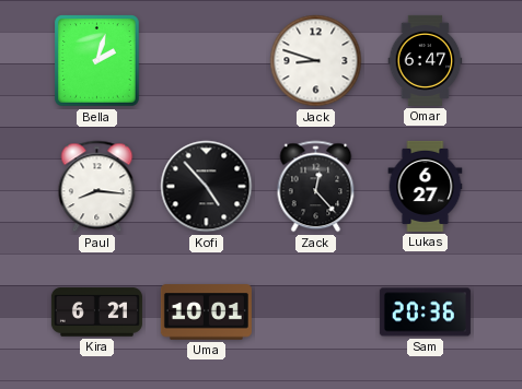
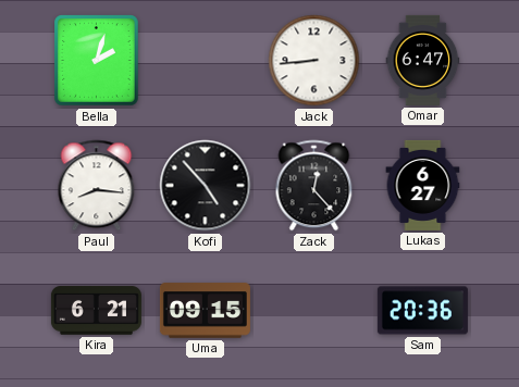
Jack: 8:48 -> 8:44 (314, 61)
Uma: 10:01 -> 09:15 (205, 311)
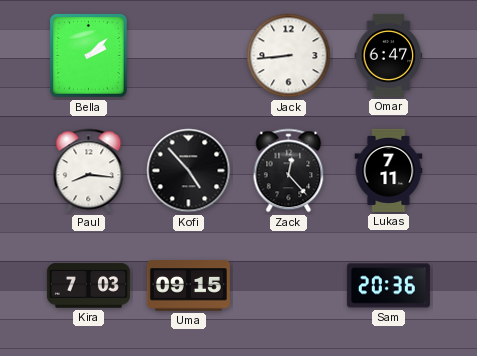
Bella: 2:03 -> 2:08 (89, 56)
Lukas: 6:27 -> 7:11 (389, 170)
Kira: 6:21 -> 7:03 (88, 286)
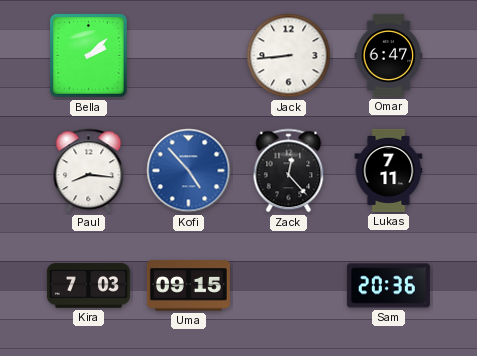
Kofi dial: black -> blue (189, 171)
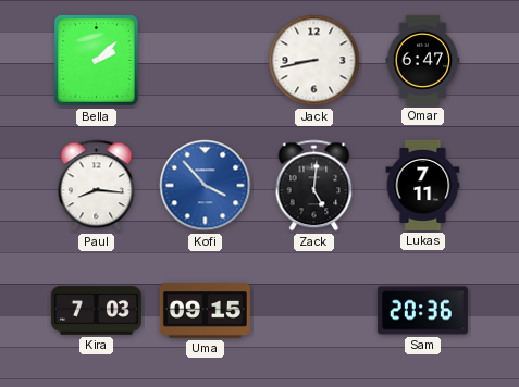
Jack: 8:44 -> 8:43 (314, 61)
Kofi: 4:53 -> 3:53 (206, 186)
Zack: 12:23 -> 5:01 (314, 186)
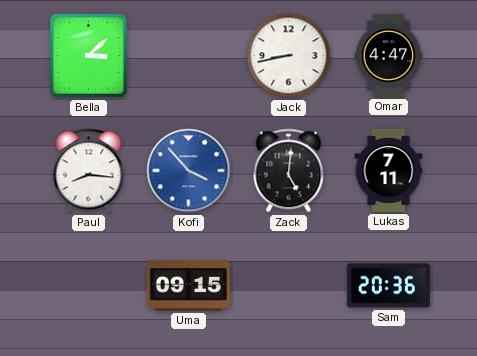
Bella: 2:08 -> 3:08 (89, 56)
Omar: 6:47 -> 4:47 (389, 55)
Kira: 7:03 -> none (96, 311)
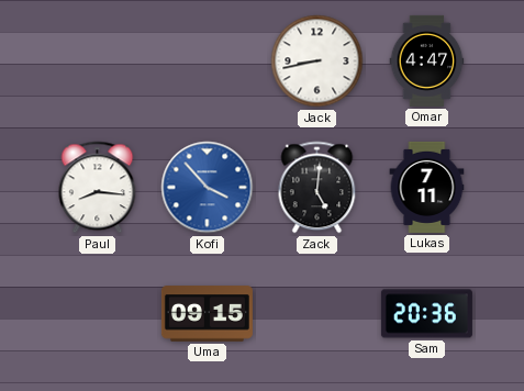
Bella: 3:08 -> none (89, 56)
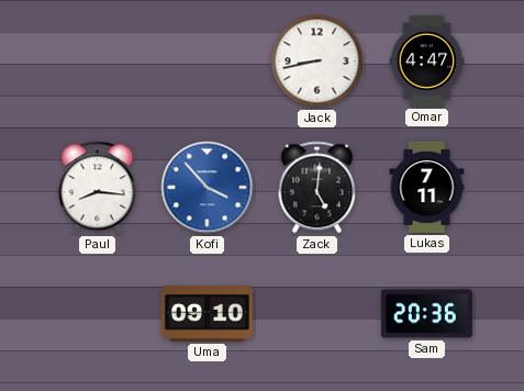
Uma: 09:15 -> 09:10 (207, 314)
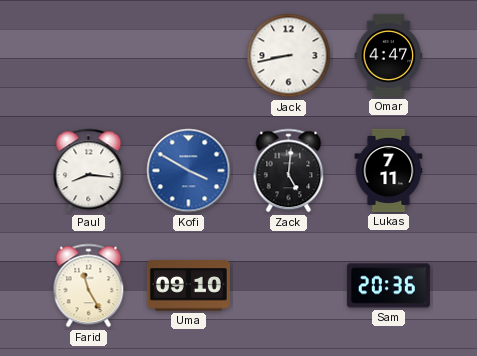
Kofi: 3:53 -> 3:50 (189, 171)
Farid: none -> 11:25 (89, 286)
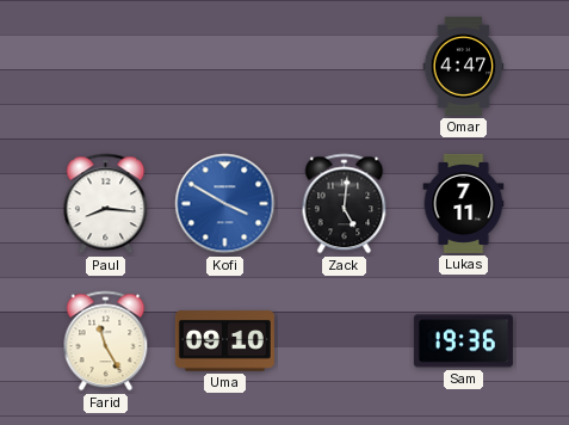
Jack: 8:43 -> none (289, 56)
Sam: 20:36 -> 19:36 (463, 341)
